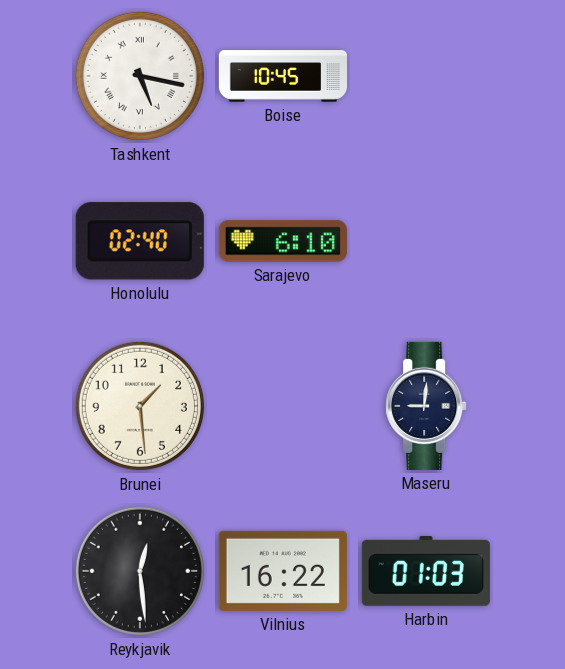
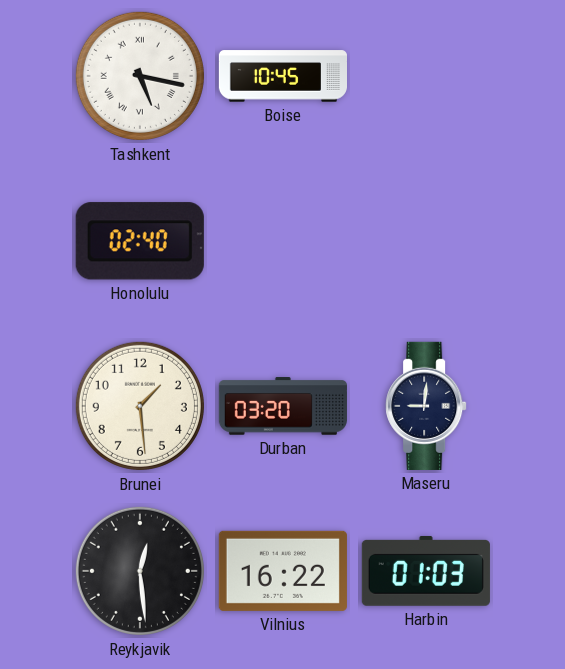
Sarajevo: 6:10 -> none (283, 241)
Durban: none -> 03:20 (283, 406)
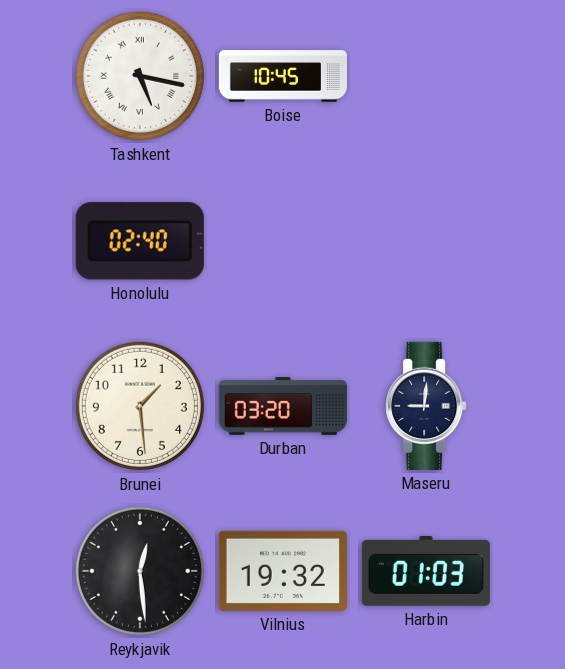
Vilnius: 16:22 -> 19:32 (283, 571)
